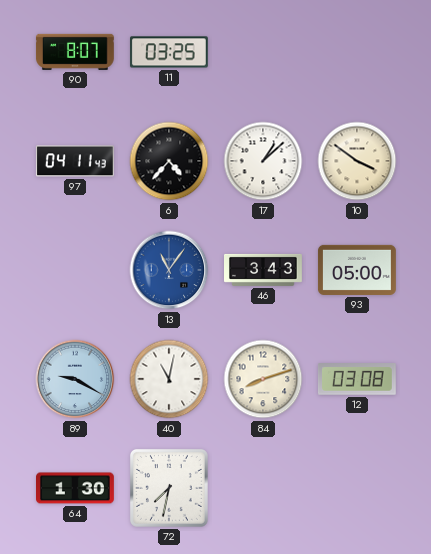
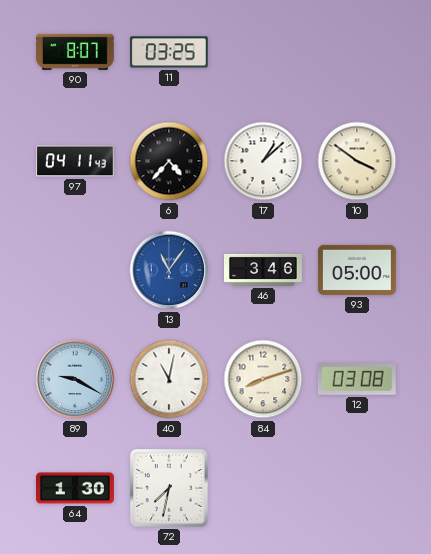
46: 3:43 -> 3:46 (264, 270)
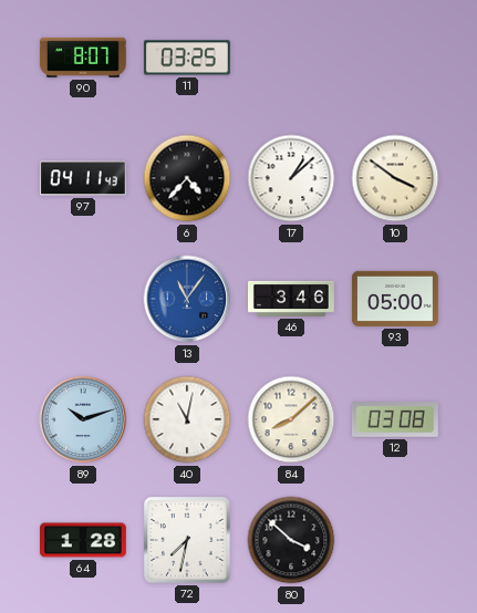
89: 9:20 -> 10:12 (83, 419)
84: 8:12 -> 8:08 (291, 419)
64: 1:30 -> 1:28 (84, 540)
80: none -> 3:52 (291, 540)
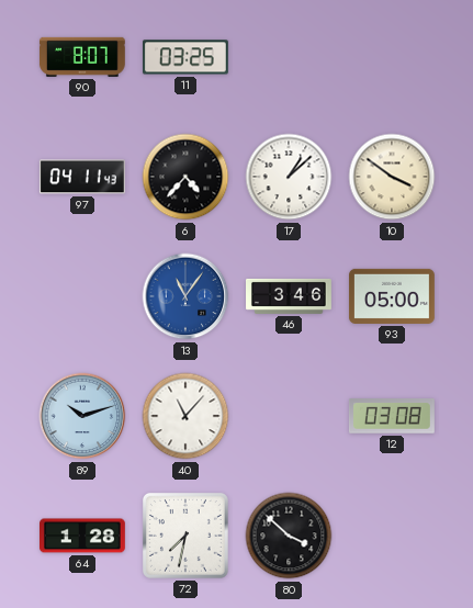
40: 11:02 -> 11:07 (185, 416)
84: 8:08 -> none (291, 419)
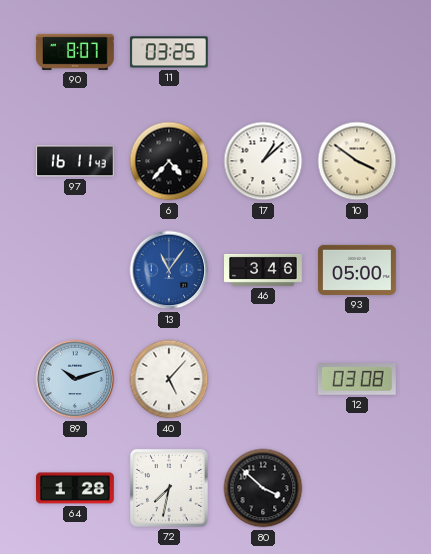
97: 04:11 -> 16:11 (75, 161)
40: 11:07 -> 5:07 (169, 379)
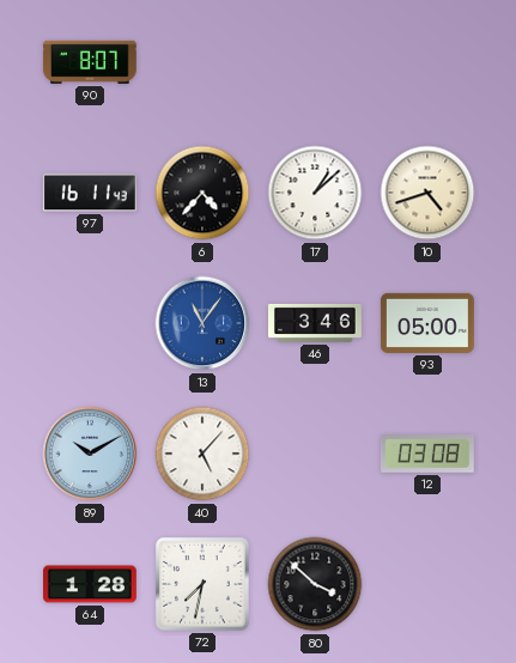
11: 03:25 -> none (169, 52)
10: 3:51 -> 4:42 (427, 193)
89: 10:12 -> 10:10 (90, 454)
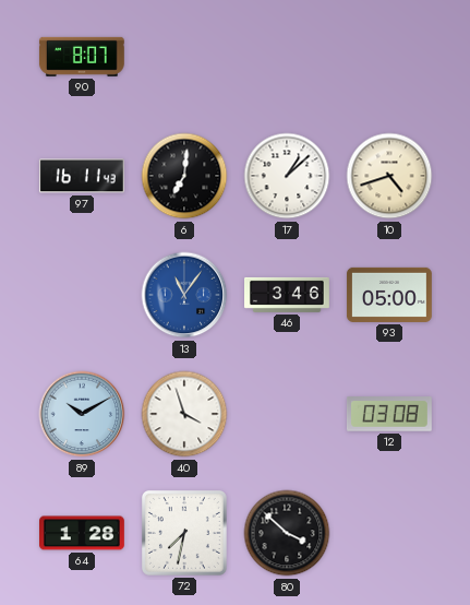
6: 4:37 -> 7:01 (184, 176)
40: 5:07 -> 3:57 (184, 414)
